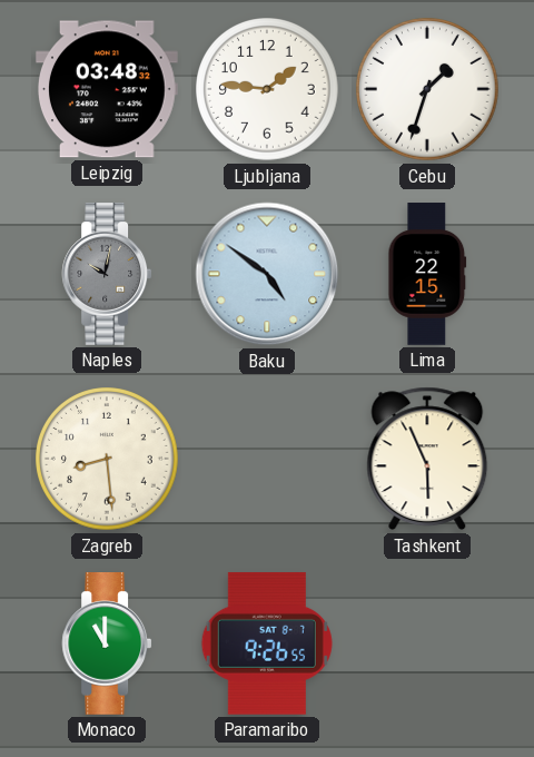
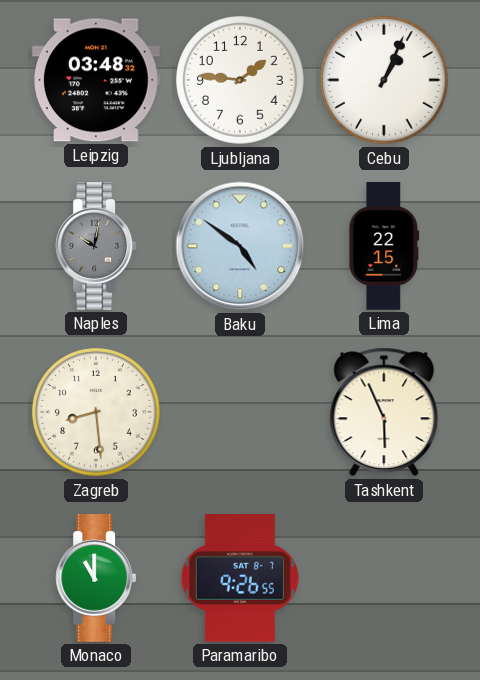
Cebu: 1:33 -> 1:04 (384, 80)
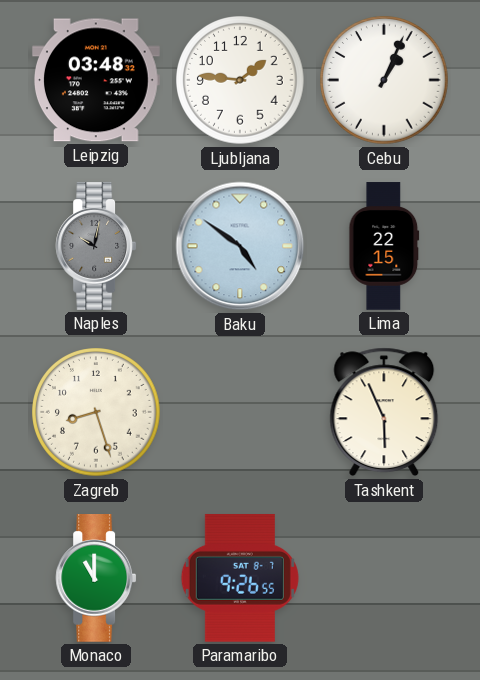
Zagreb: 8:29 -> 8:27 (96, 412)
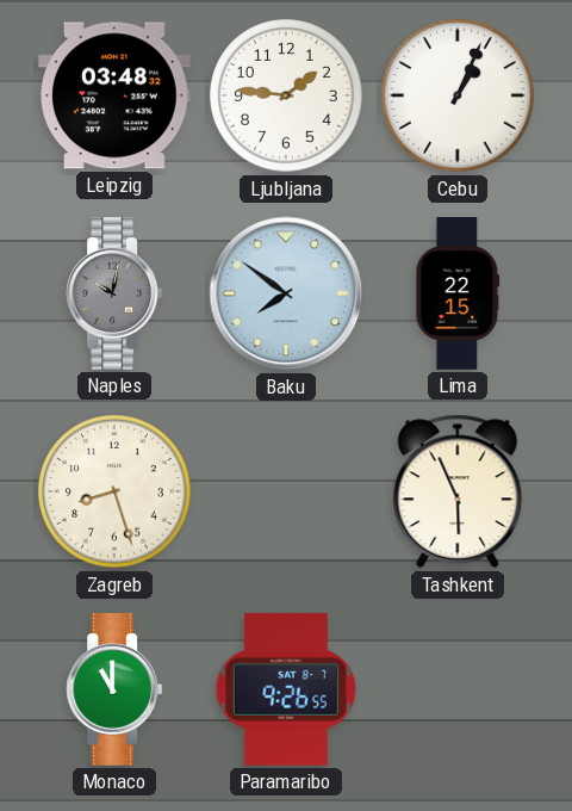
Baku: 4:51 -> 7:51 (286, 293)
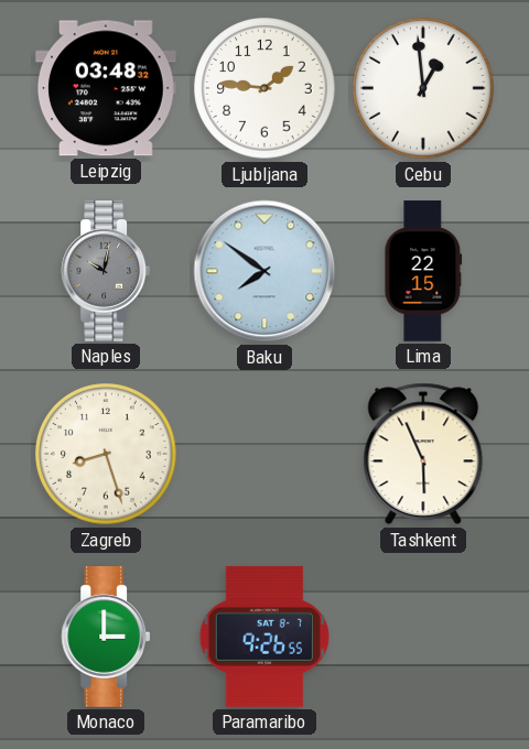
Cebu: 1:04 -> 12:59 (423, 88)
Monaco: 11:00 -> 3:00 (106, 638)
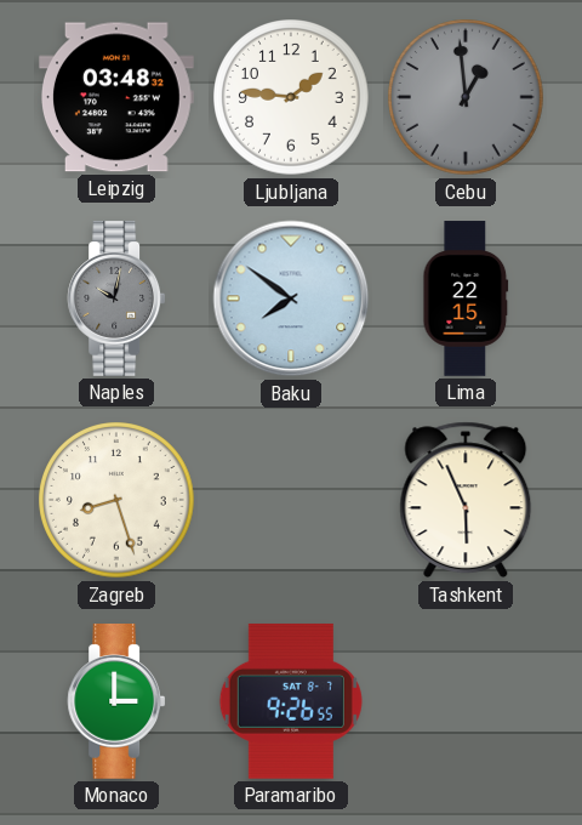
Cebu dial: white -> grey (466, 97)
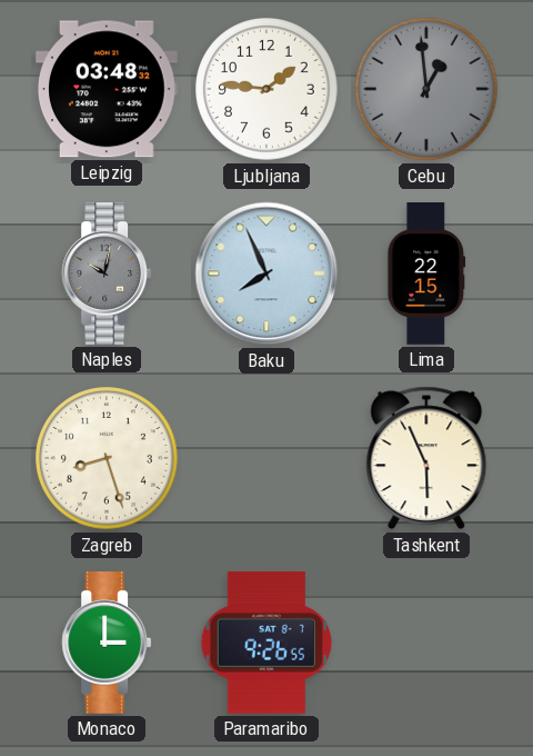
Baku: 7:51 -> 7:56 (266, 273)
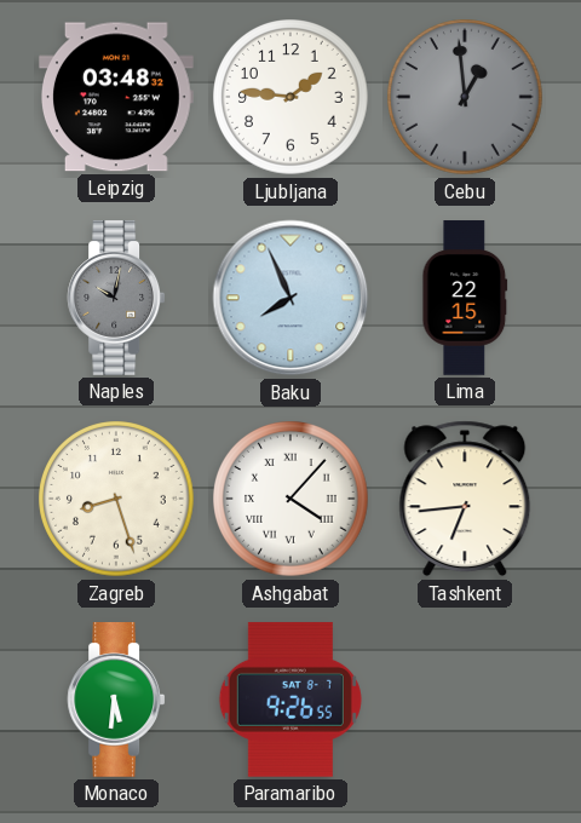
Ashgabat: none -> 4:07 (290, 499)
Tashkent: 5:56 -> 6:44 (465, 499)
Monaco: 3:00 -> 5:31 (116, 701)
